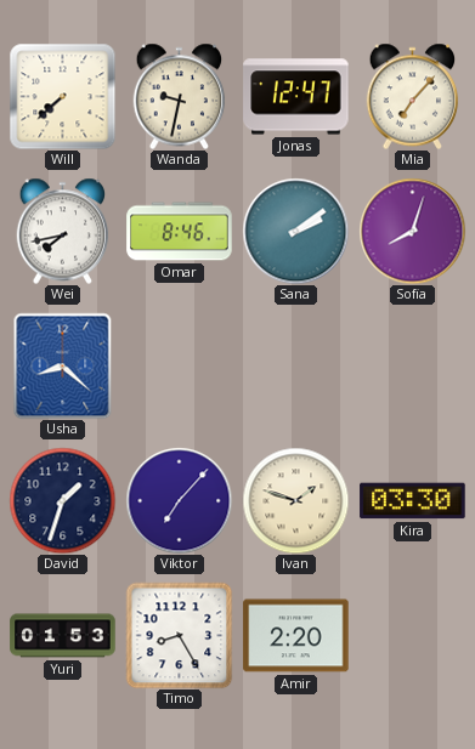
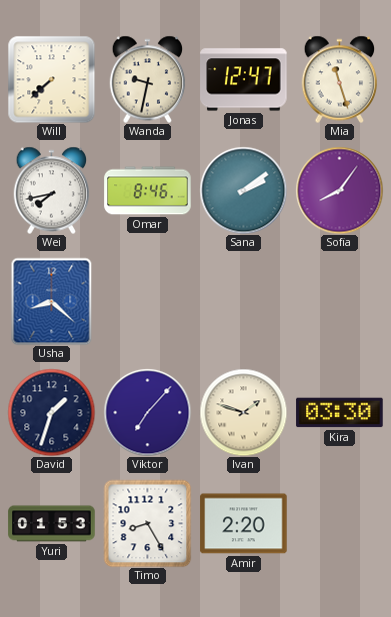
Mia: 7:07 -> 11:27 (340, 79)
Sofia: 8:03 -> 8:06 (339, 190)
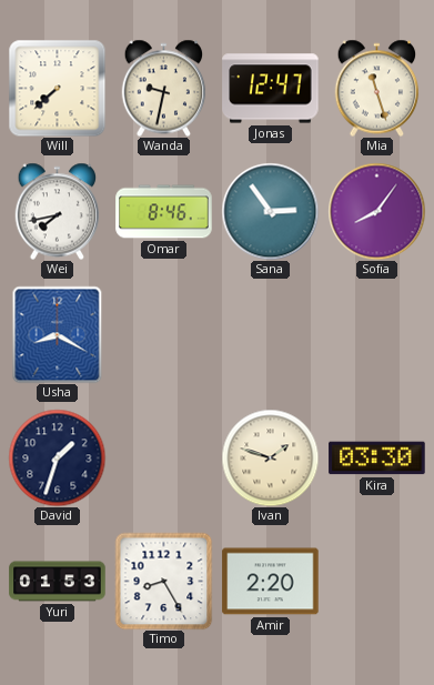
Sana: 2:09 -> 2:54 (270, 211)
Usha: 8:22 -> 8:20 (58, 334)
Viktor: 7:07 -> none (147, 412)
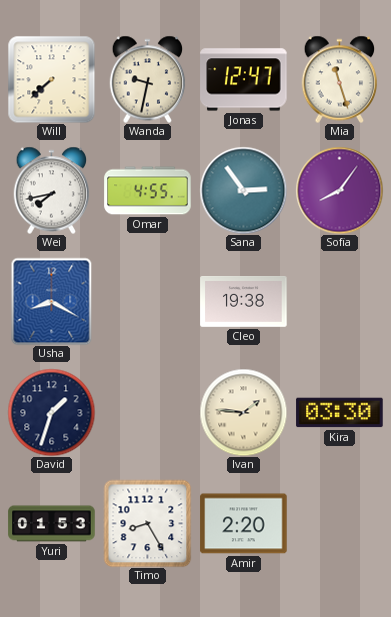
Omar: 8:46 -> 4:55 (148, 191)
Cleo: none -> 19:38 (244, 302)
Ivan: 1:48 -> 1:46 (243, 412)
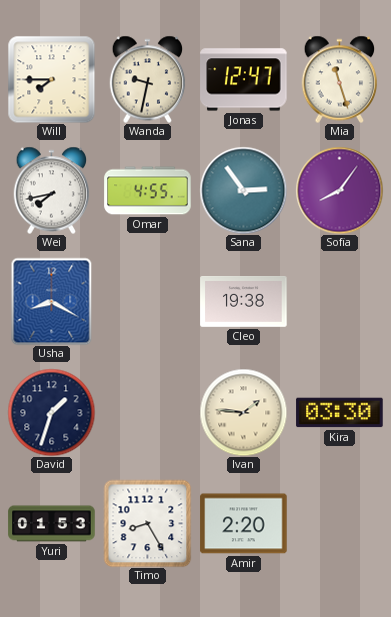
Will: 7:38 -> 7:45 (51, 79)
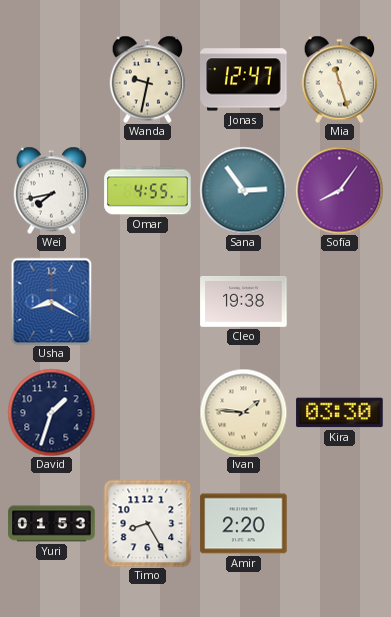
Will: 7:45 -> none (51, 79)
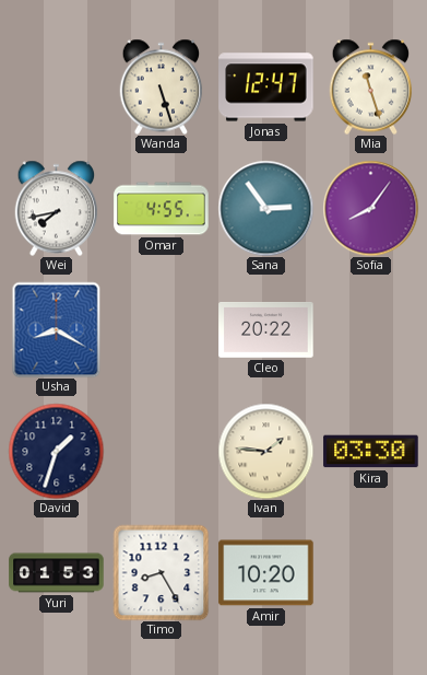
Wanda: 9:32 -> 5:27 (162, 86)
Cleo: 19:38 -> 20:22 (266, 330)
Amir: 2:20 -> 10:20 (266, 573)
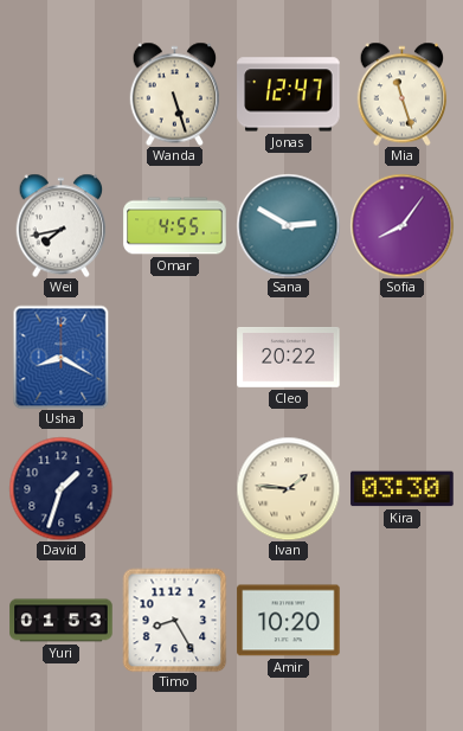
Sana: 2:54 -> 2:50 (288, 225)
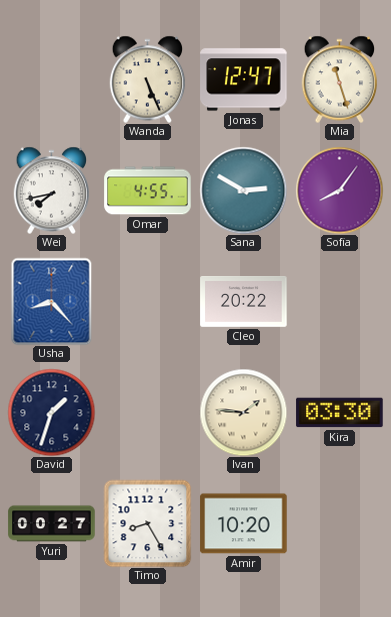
Wanda: 5:27 -> 5:26 (148, 79)
Usha: 8:20 -> 8:23 (52, 301)
Yuri: 01:53 -> 00:27 (52, 524)
